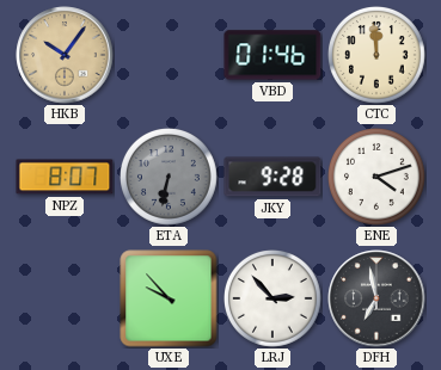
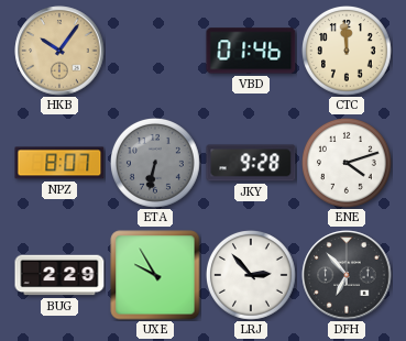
BUG: none -> 2:29 (59, 275)
UXE: 9:53 -> 9:55 (155, 275)
DFH: 6:58 -> 6:53 (347, 275)
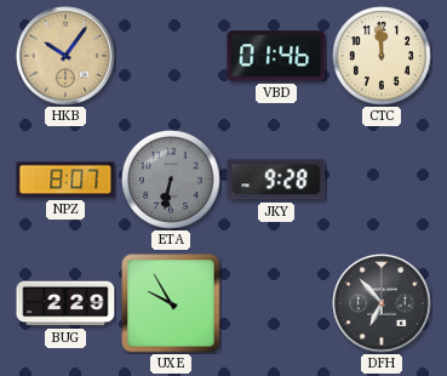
ENE: 4:12 -> none (348, 164)
LRJ: 2:53 -> none (252, 276)
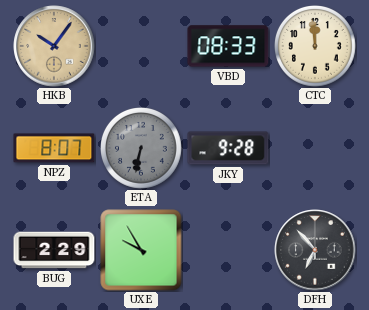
VBD: 01:46 -> 08:33 (228, 46)
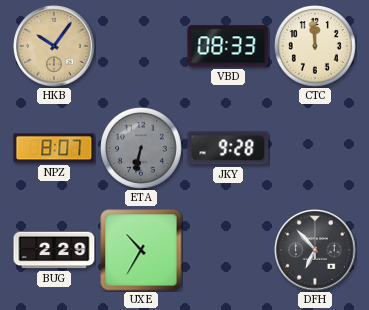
UXE: 9:55 -> 10:35 (141, 250)
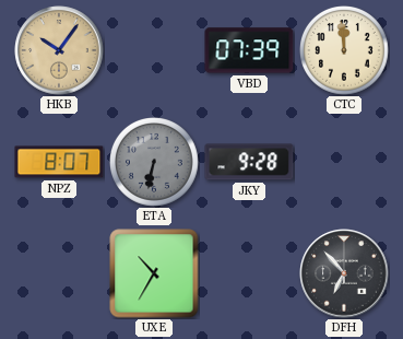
VBD: 08:33 -> 07:39 (249, 50)
BUG: 2:29 -> none (54, 250)
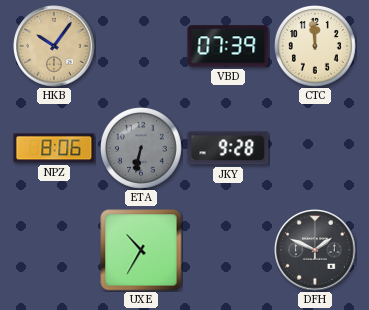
NPZ: 8:07 -> 8:06 (54, 148)
DFH: 6:53 -> 1:49 (315, 250)
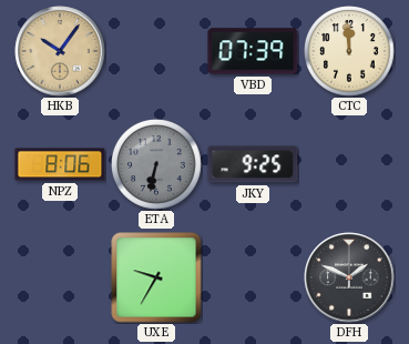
JKY: 9:28 -> 9:25 (253, 164)
UXE: 10:35 -> 9:35 (156, 277)
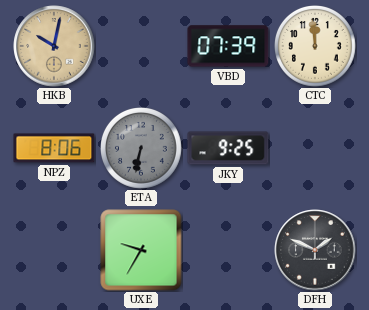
HKB: 10:06 -> 10:02 (54, 46)
